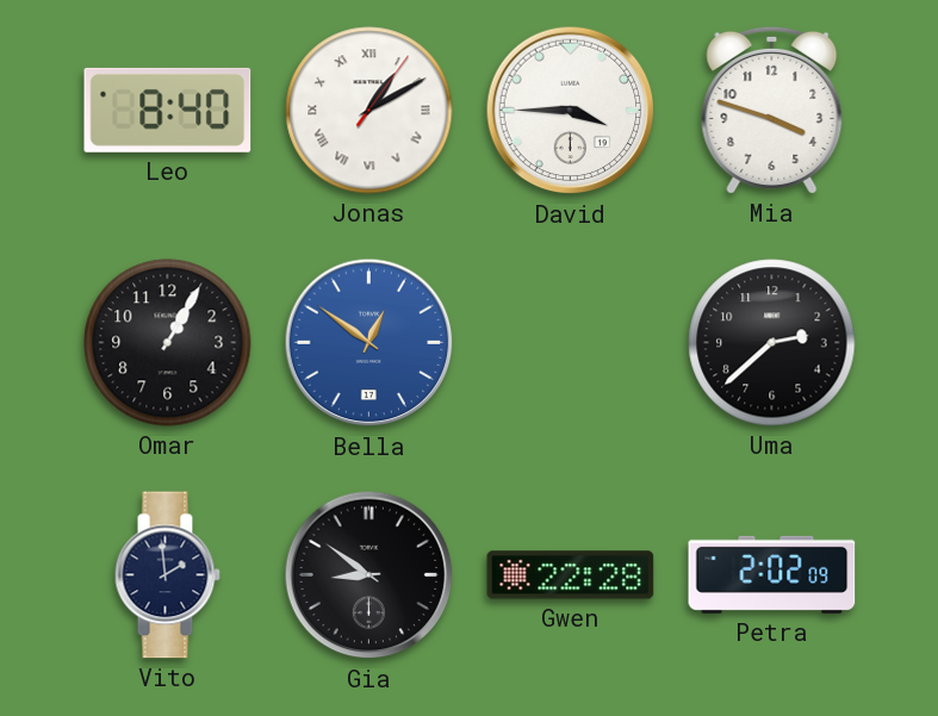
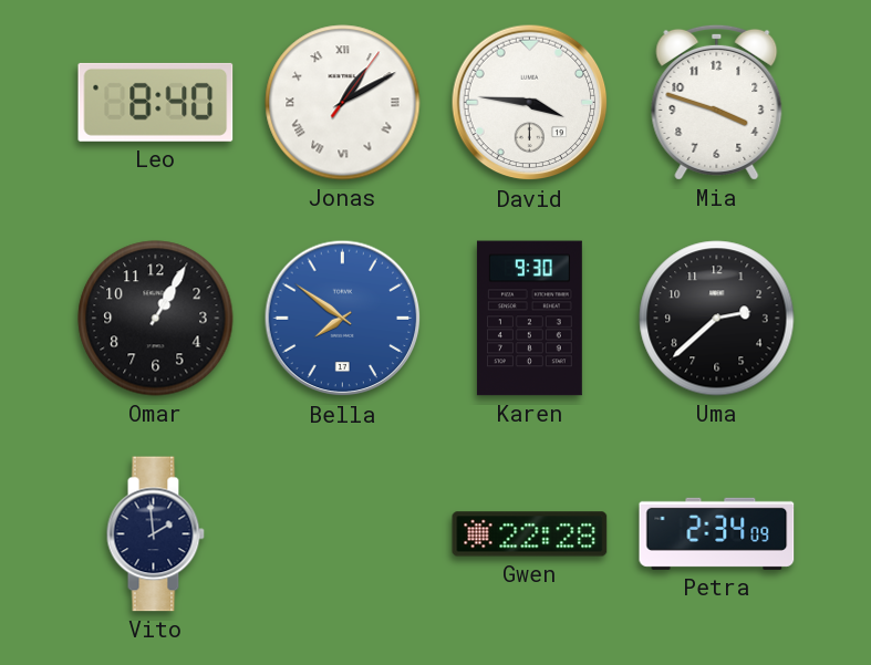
David: 3:45 -> 3:46 (530, 103)
Bella: 12:51 -> 7:51 (343, 319)
Karen: none -> 9:30 (529, 319)
Gia: 8:51 -> none (369, 575)
Petra: 2:02 -> 2:34 (717, 533)
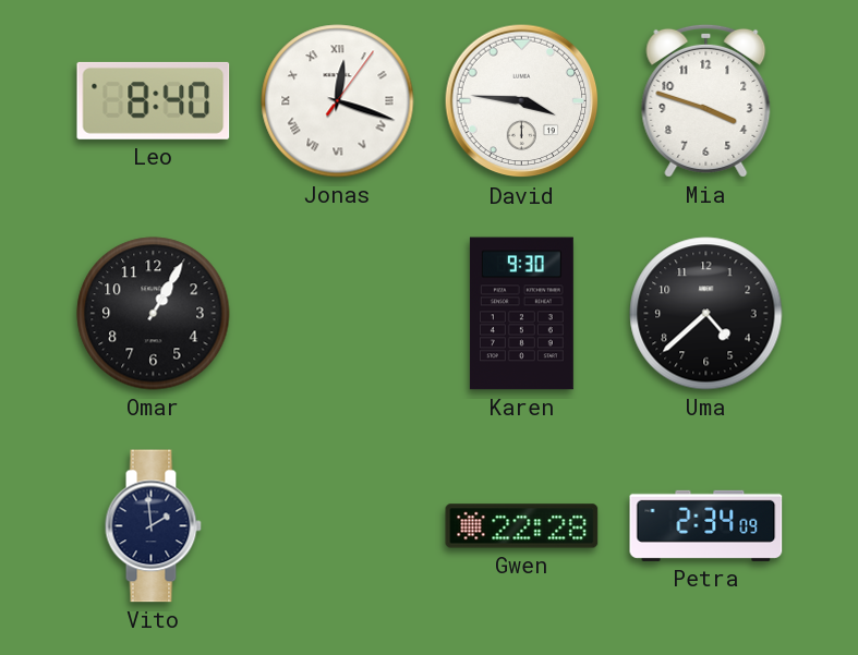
Jonas: 1:10 -> 12:18 (338, 101)
Bella: 7:51 -> none (343, 319)
Uma: 2:38 -> 4:38 (706, 314)
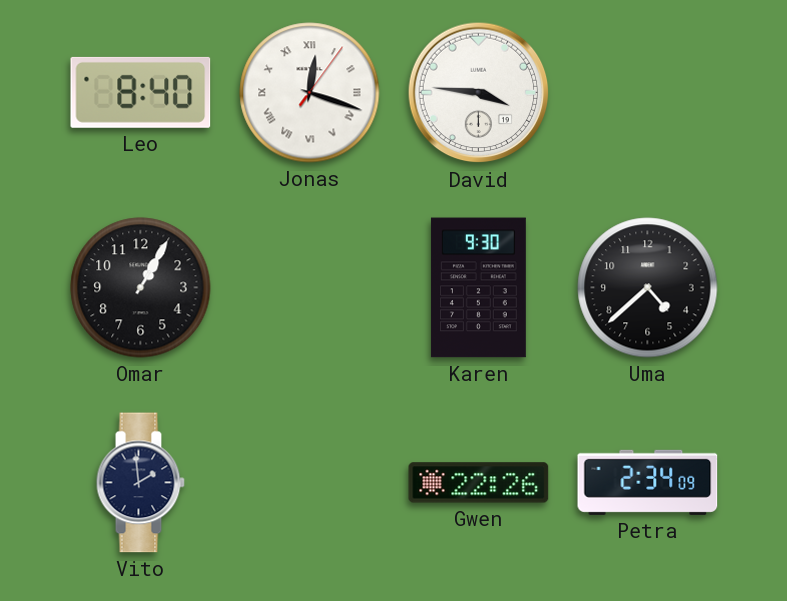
Mia: 3:48 -> none (706, 100)
Gwen: 22:28 -> 22:26 (479, 483)
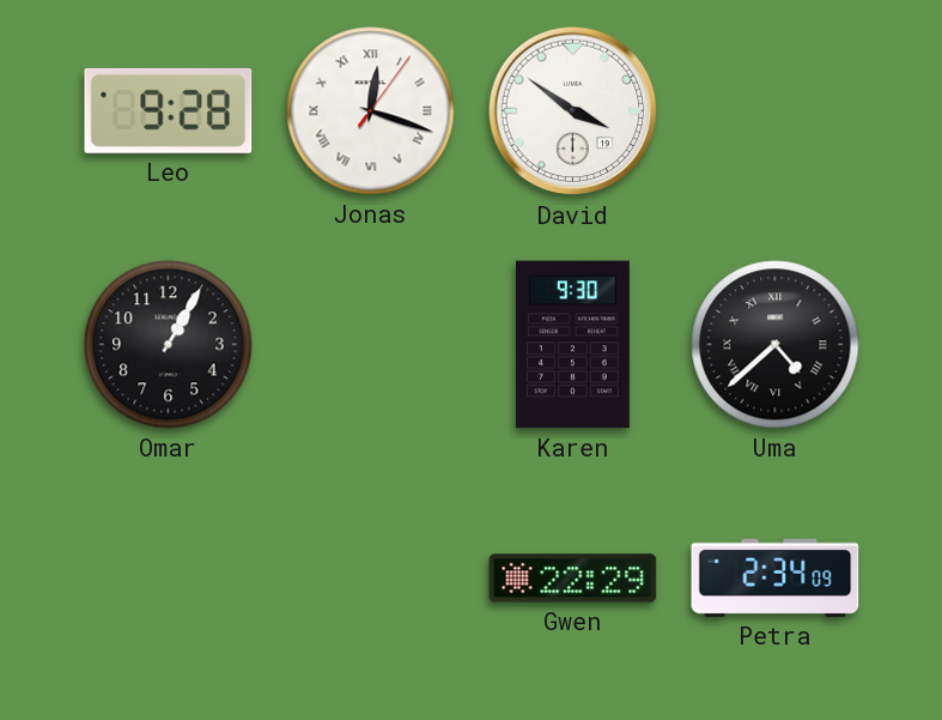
Leo: 8:40 -> 9:28 (169, 110)
David: 3:46 -> 3:51 (573, 111)
Uma numerals: Arabic -> Roman (776, 345)
Vito: 1:59 -> none (140, 483)
Gwen: 22:26 -> 22:29 (573, 579)
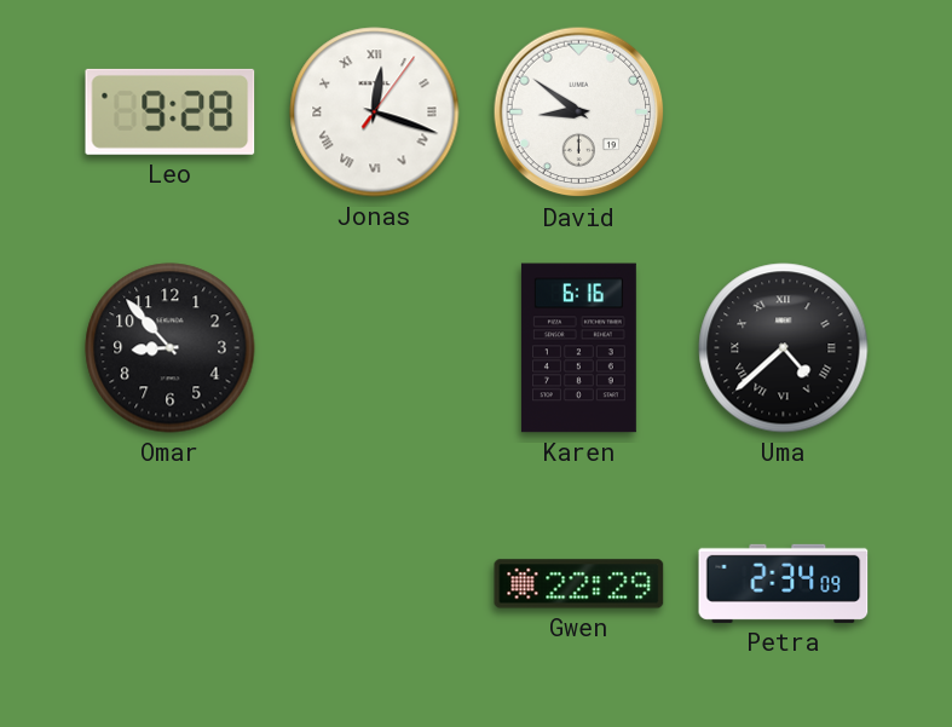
David: 3:51 -> 8:51 (579, 112)
Omar: 1:05 -> 8:53 (171, 348)
Karen: 9:30 -> 6:16 (578, 348)
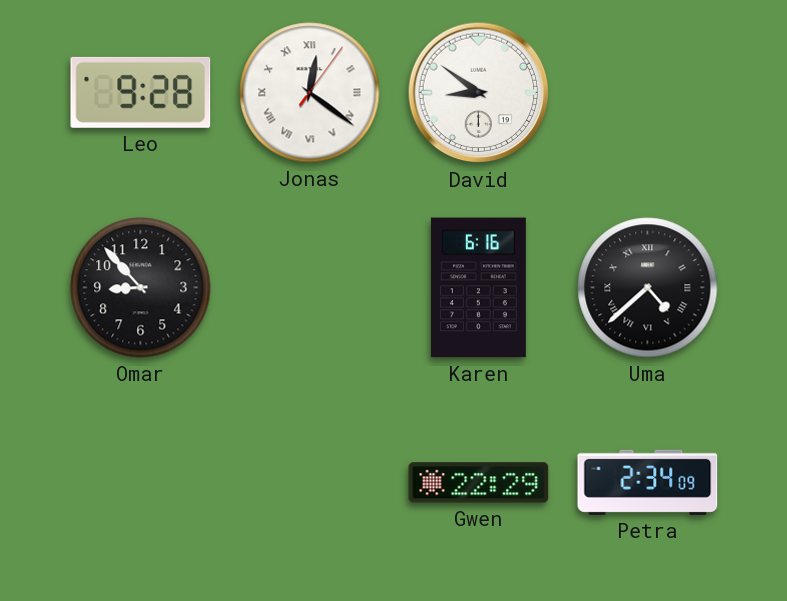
Jonas: 12:18 -> 12:21 (310, 93)
